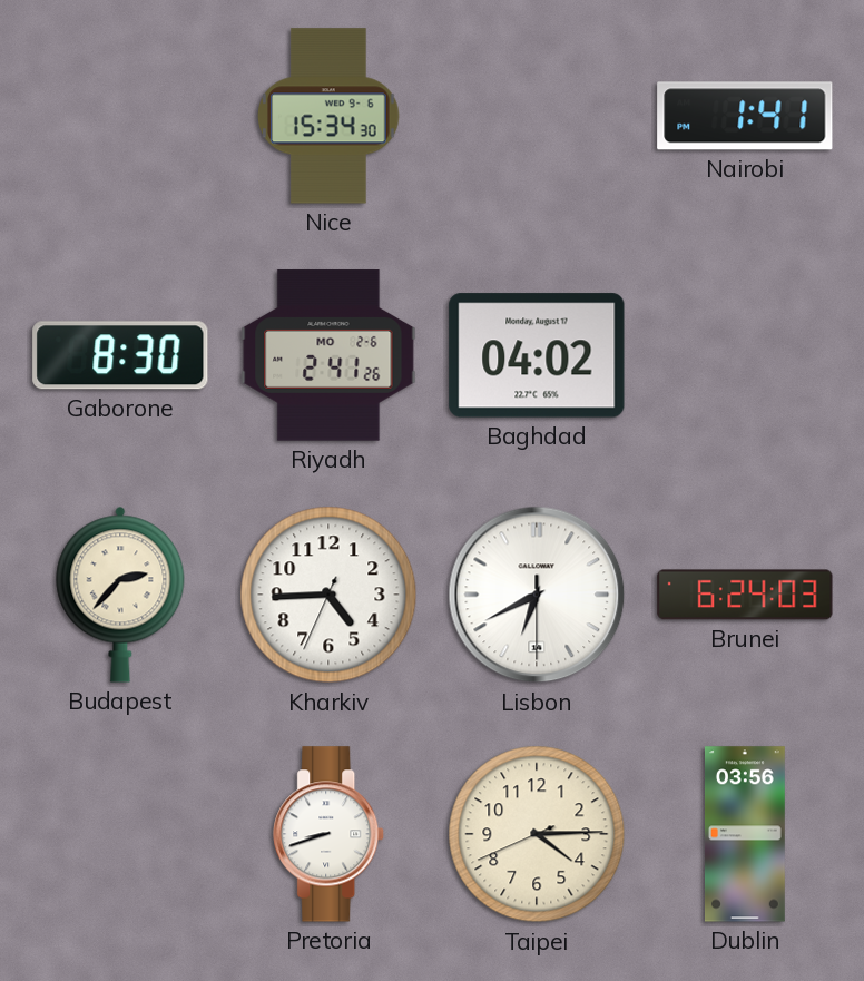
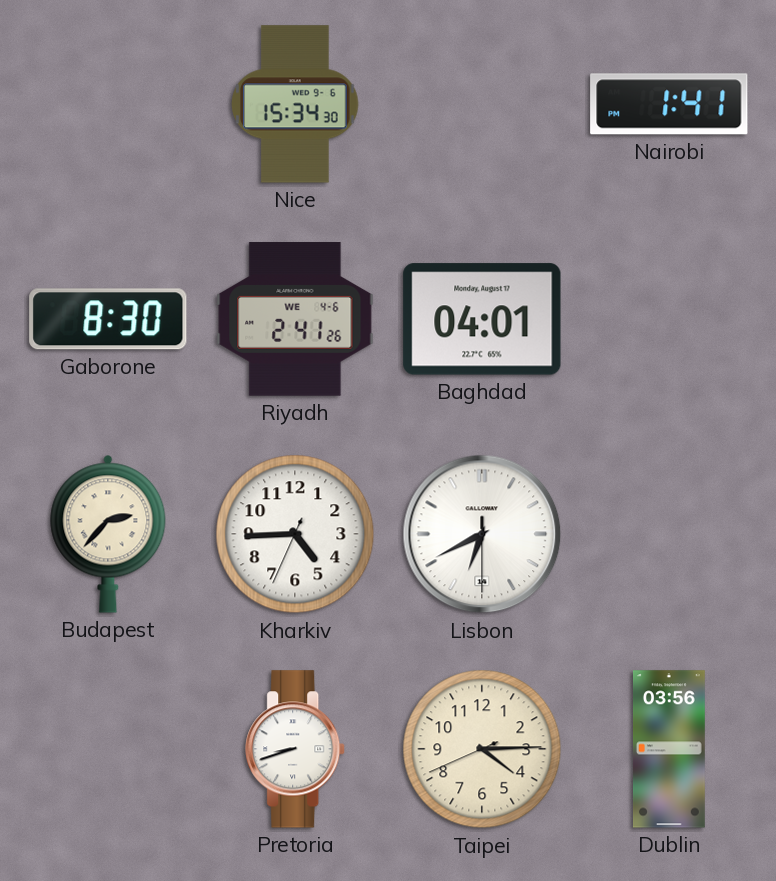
Riyadh date: MO 2-6 -> WE 4-6 (295, 319)
Baghdad: 04:02 -> 04:01 (482, 319)
Brunei: 6:24 -> none (745, 595)
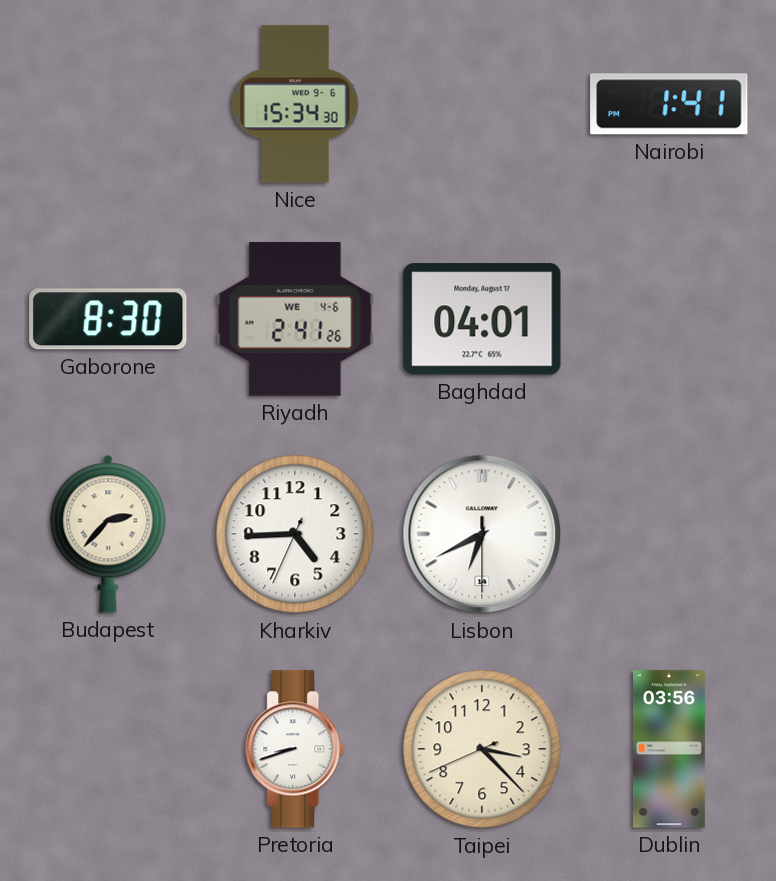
Taipei: 4:14 -> 3:22 (482, 749)
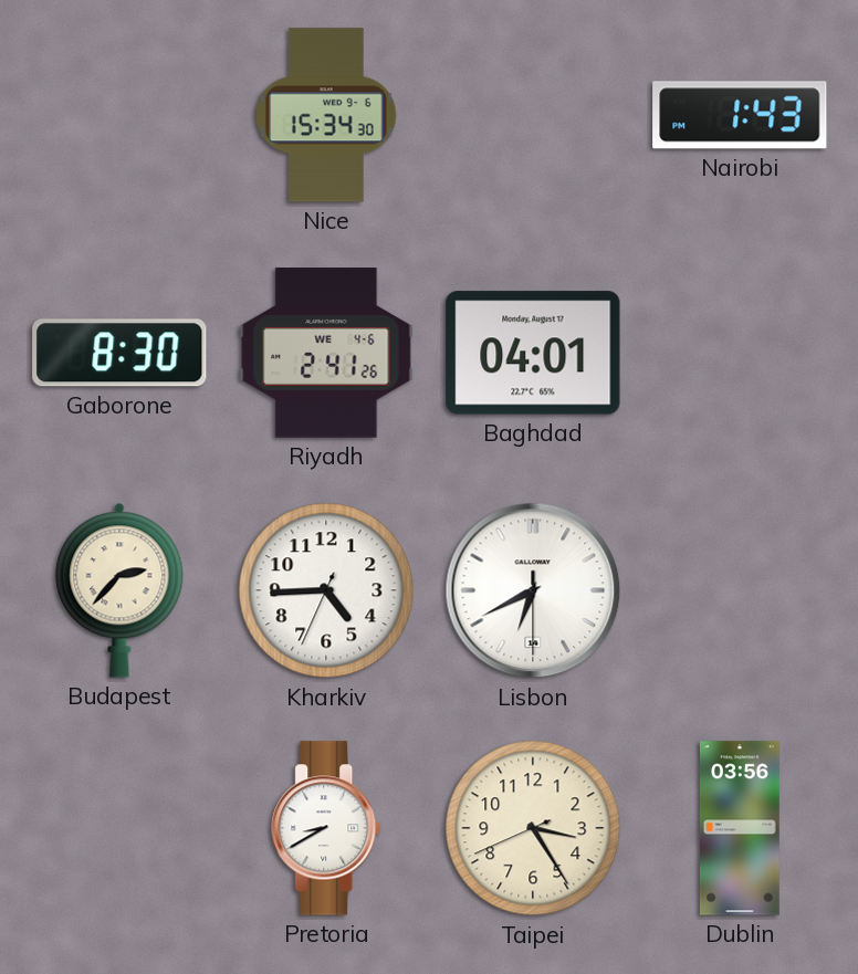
Nairobi: 1:41 -> 1:43 (740, 115)
Pretoria: 8:42 -> 8:40 (327, 828)
Taipei: 3:22 -> 3:24 (533, 828)
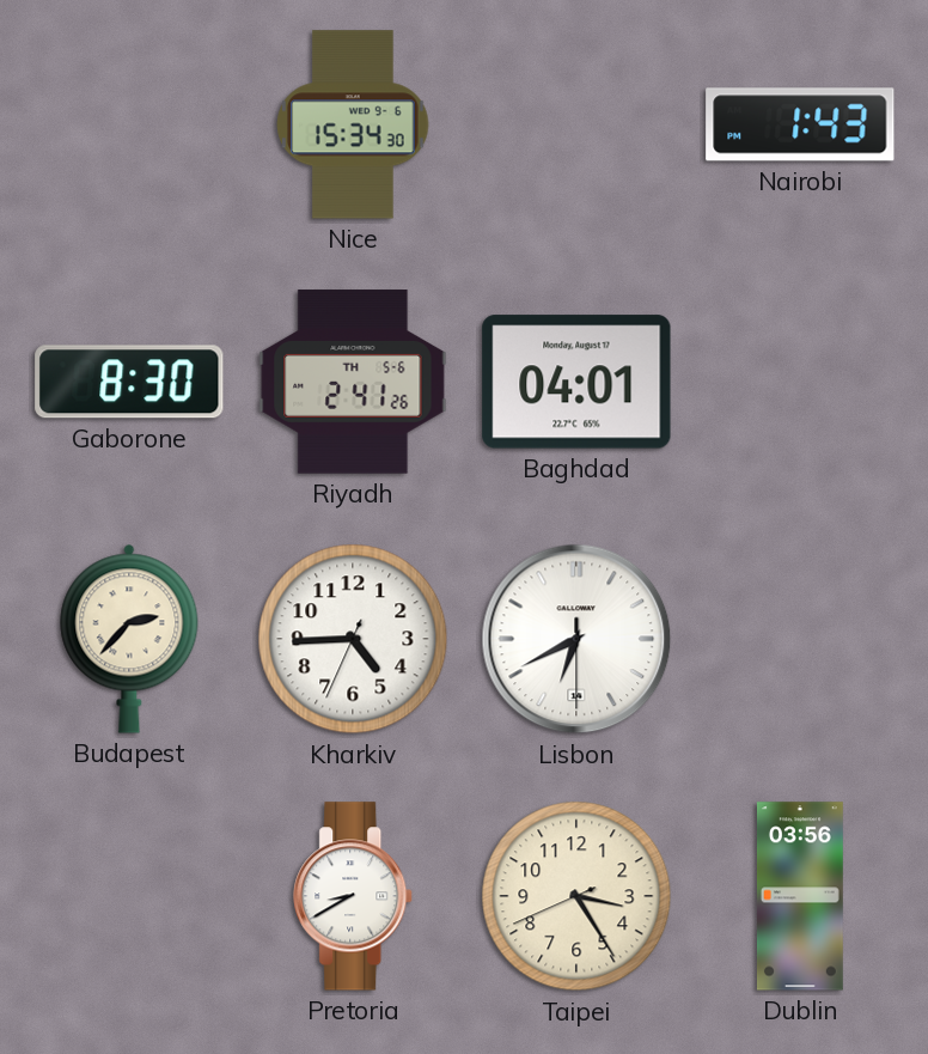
Riyadh date: WE 4-6 -> TH 5-6 (353, 382)
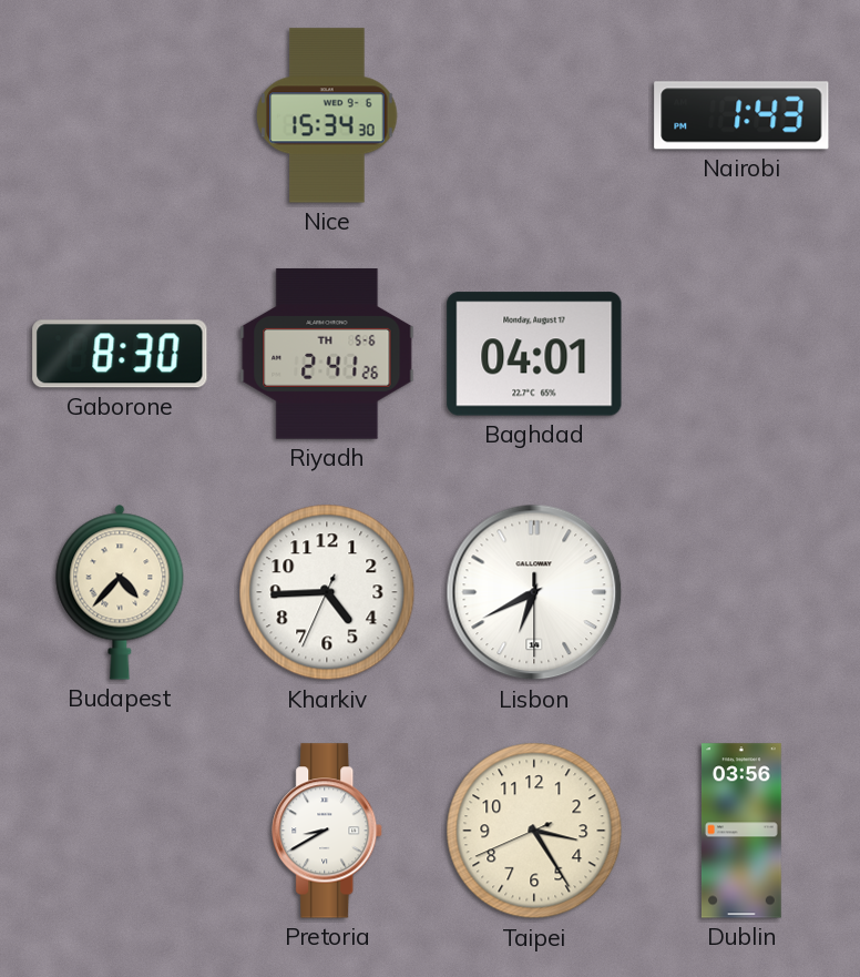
Budapest: 2:37 -> 4:37 (120, 592)
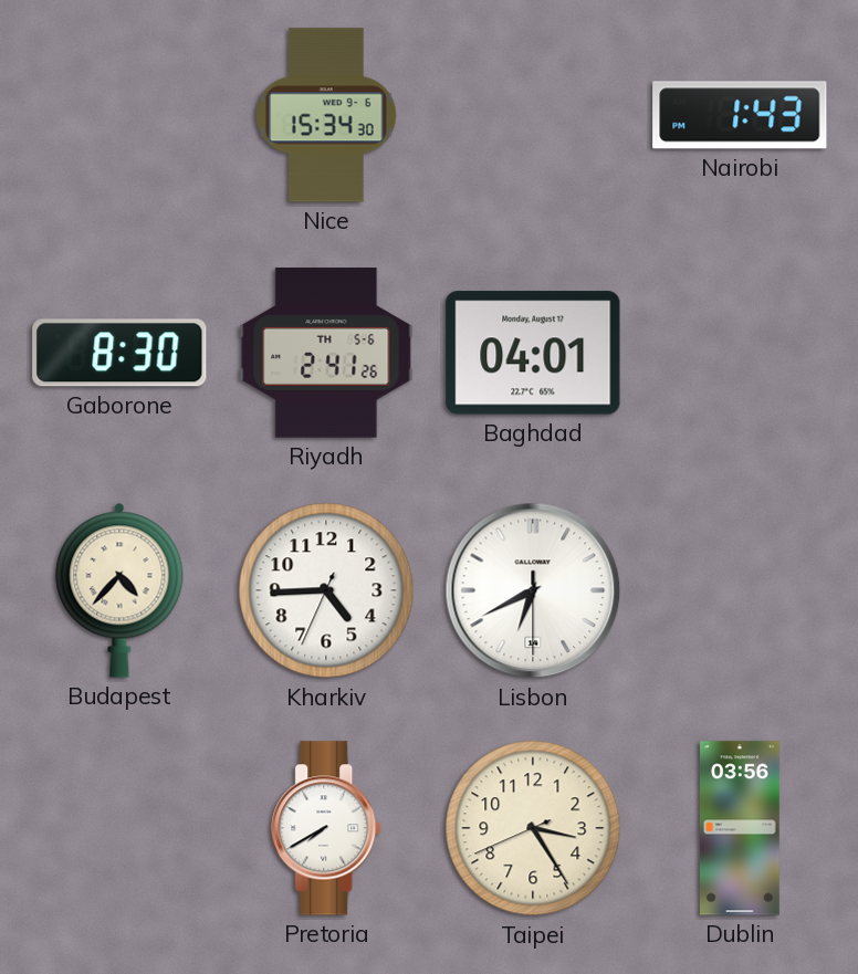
Pretoria: 8:40 -> 7:40 (327, 828)
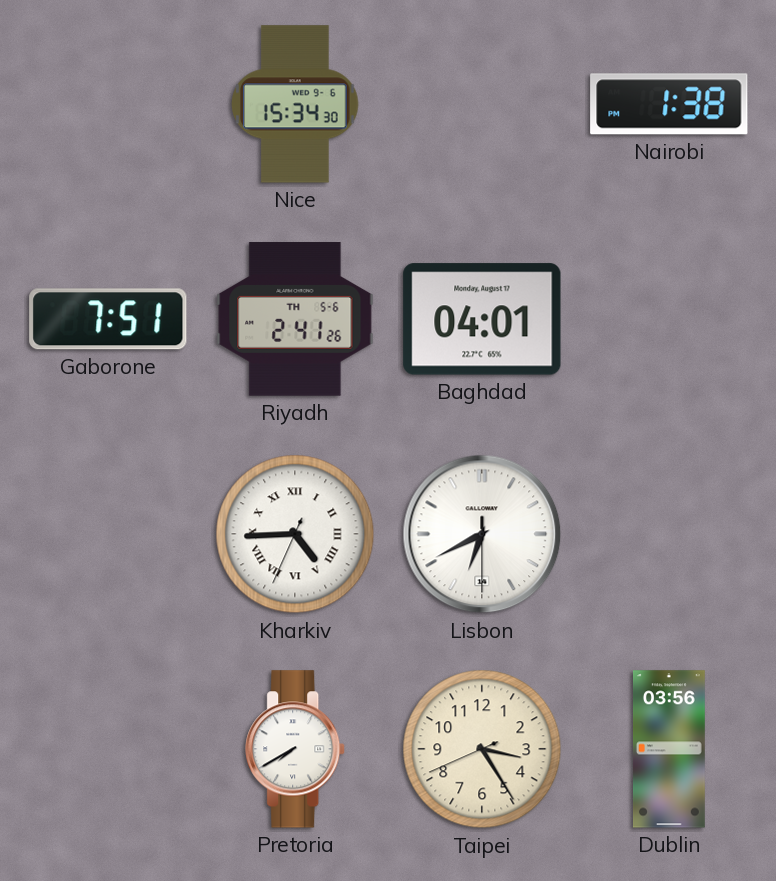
Nairobi: 1:43 -> 1:38 (669, 104)
Gaborone: 8:30 -> 7:51 (108, 319)
Budapest: 4:37 -> none (119, 590)
Kharkiv numerals: Arabic -> Roman (295, 534)
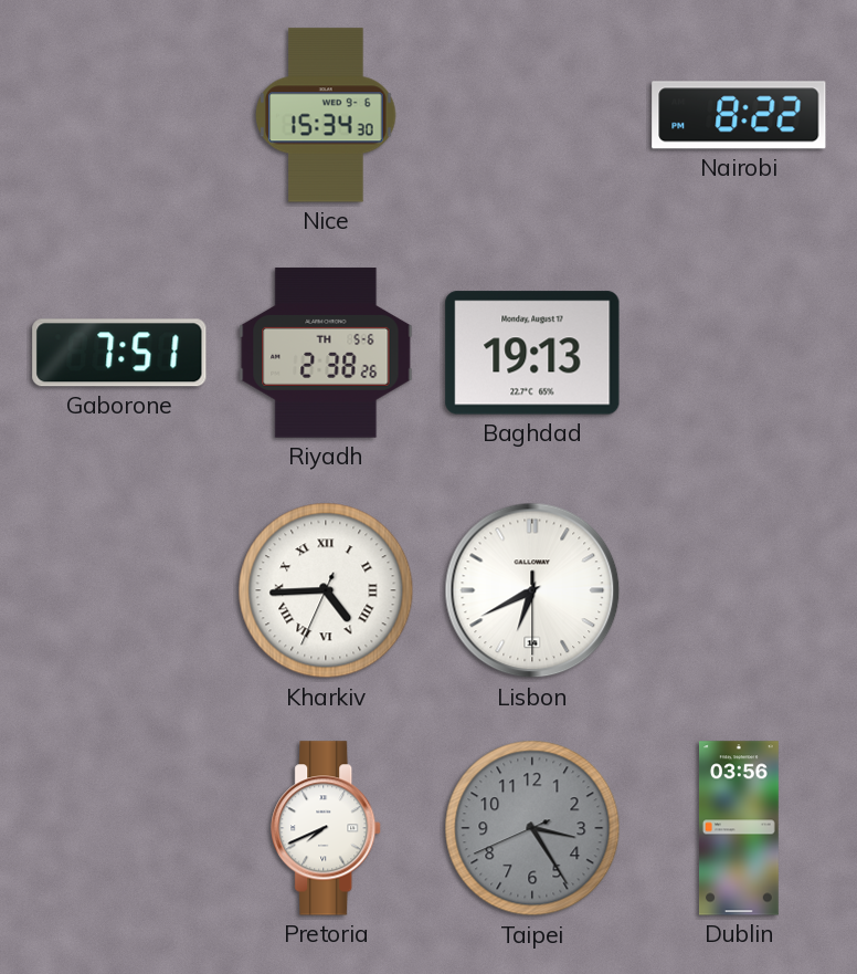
Nairobi: 1:38 -> 8:22 (739, 115)
Riyadh: 2:41 -> 2:38 (326, 353)
Baghdad: 04:01 -> 19:13 (532, 353)
Pretoria: 7:40 -> 7:41 (327, 828)
Taipei dial: cream -> grey (532, 828)
